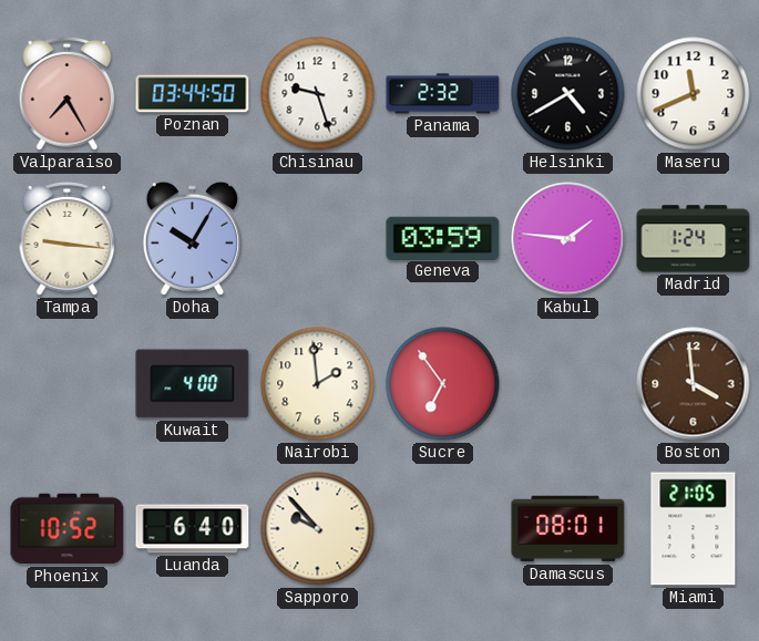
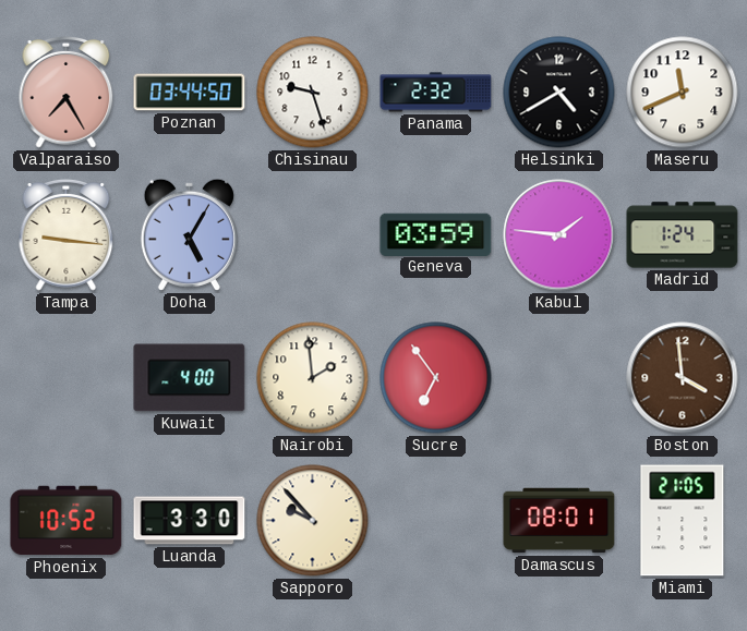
Doha: 10:05 -> 5:05 (189, 234)
Luanda: 6:40 -> 3:30 (190, 521)
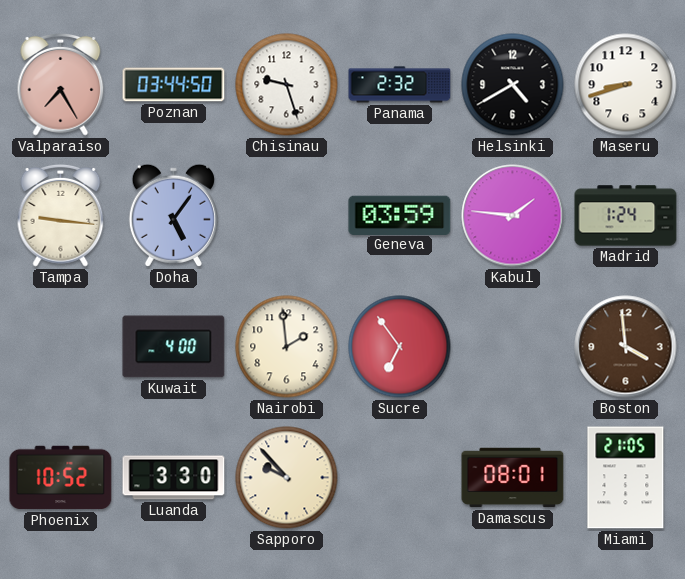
Maseru: 11:41 -> 8:42 (626, 85)
Doha: 5:05 -> 5:06 (173, 215)
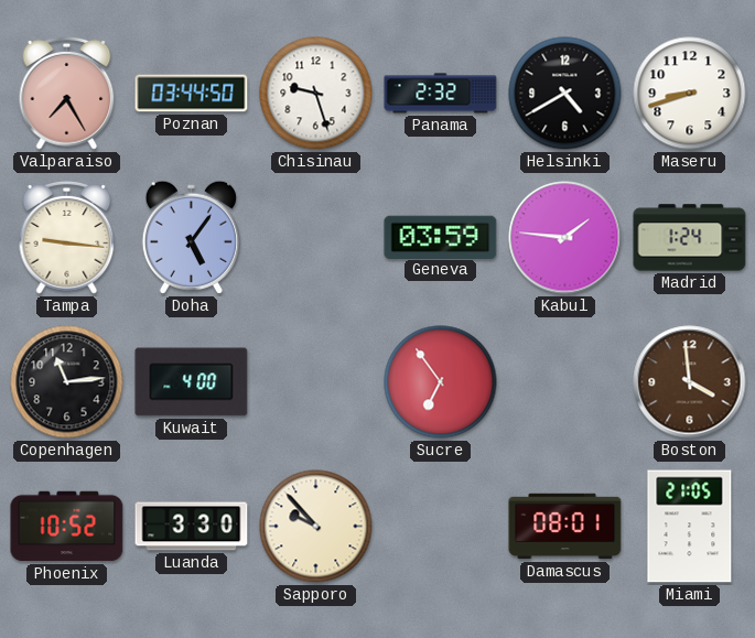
Copenhagen: none -> 11:14 (67, 382)
Nairobi: 1:59 -> none (287, 347)
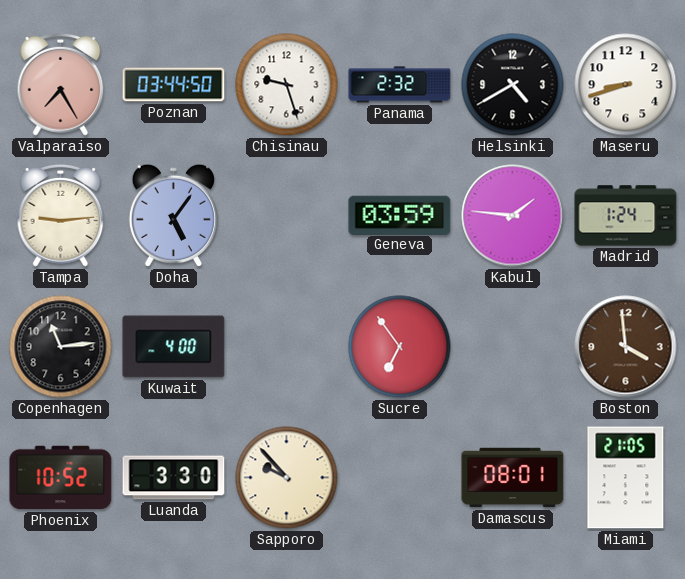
Tampa: 9:16 -> 9:14 (61, 216)
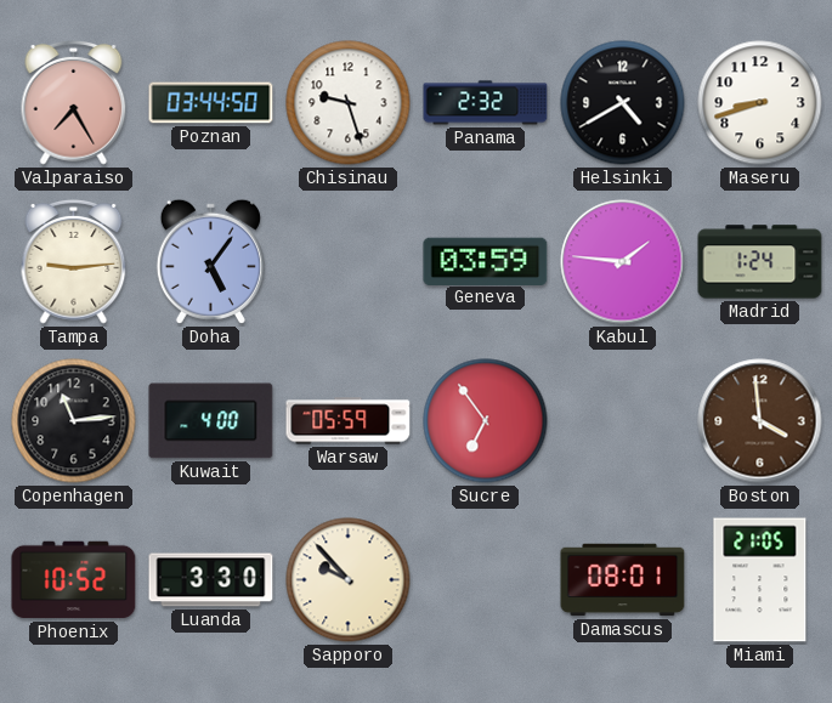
Warsaw: none -> 05:59 (349, 421)
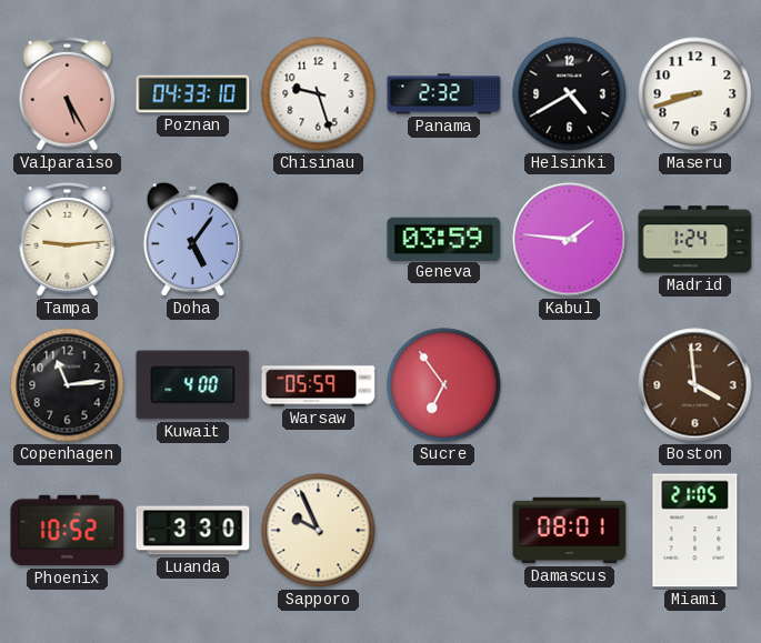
Valparaiso: 7:25 -> 5:25 (68, 94)
Poznan: 03:44 -> 04:33 (193, 94)
Sapporo: 9:53 -> 9:56 (319, 531)
